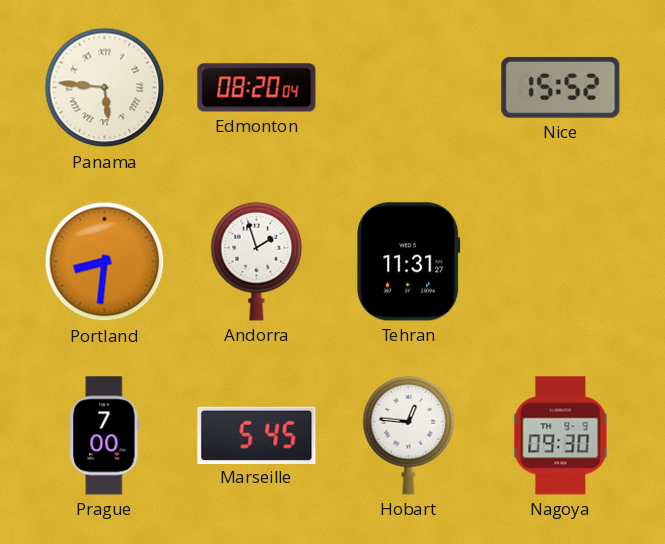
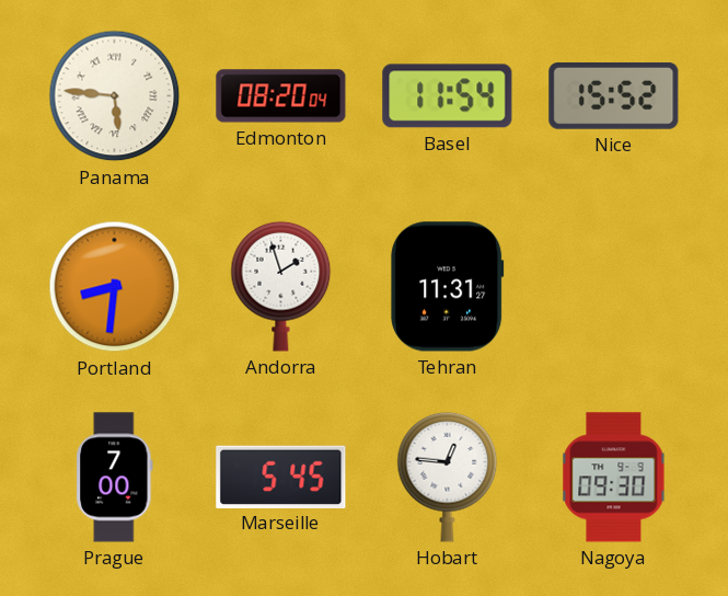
Basel: none -> 11:54 (448, 96)
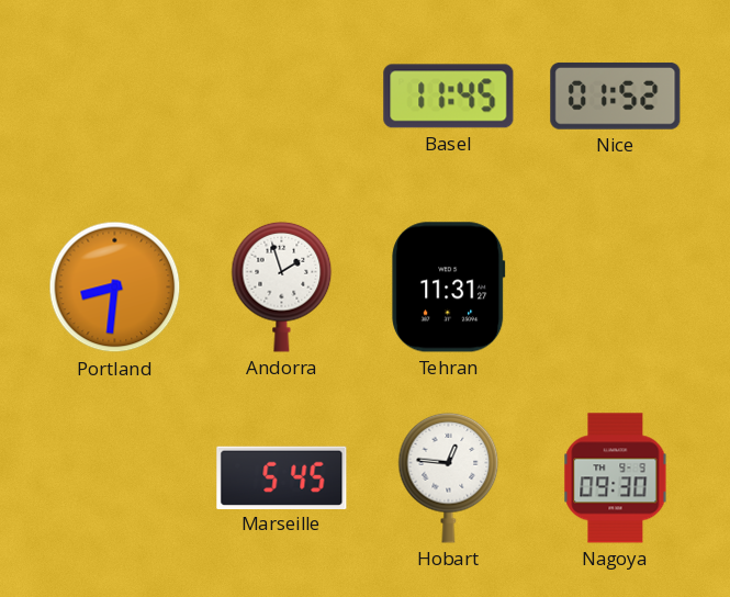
Panama: 5:46 -> none (115, 96)
Edmonton: 08:20 -> none (281, 96)
Basel: 11:54 -> 11:45 (449, 97)
Nice: 15:52 -> 01:52 (616, 95)
Prague: 7:00 -> none (115, 478)
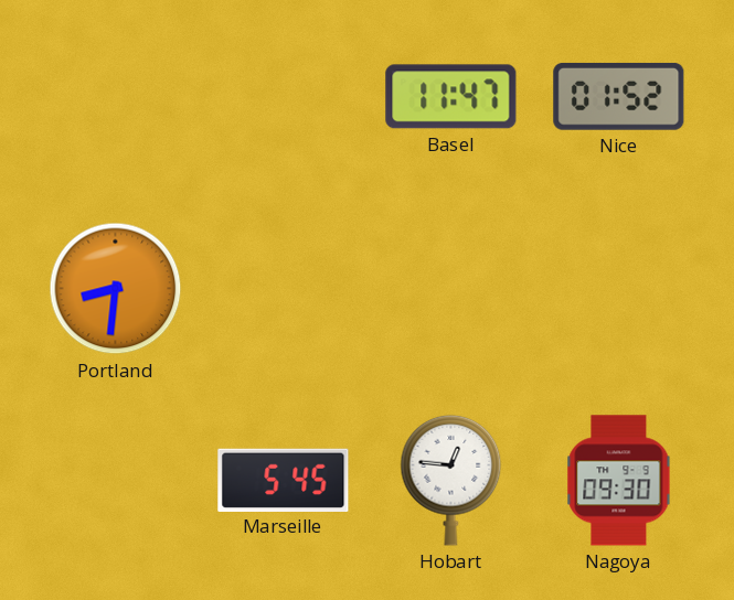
Basel: 11:45 -> 11:47 (451, 97)
Andorra: 1:57 -> none (282, 286)
Tehran: 11:31 -> none (449, 288)
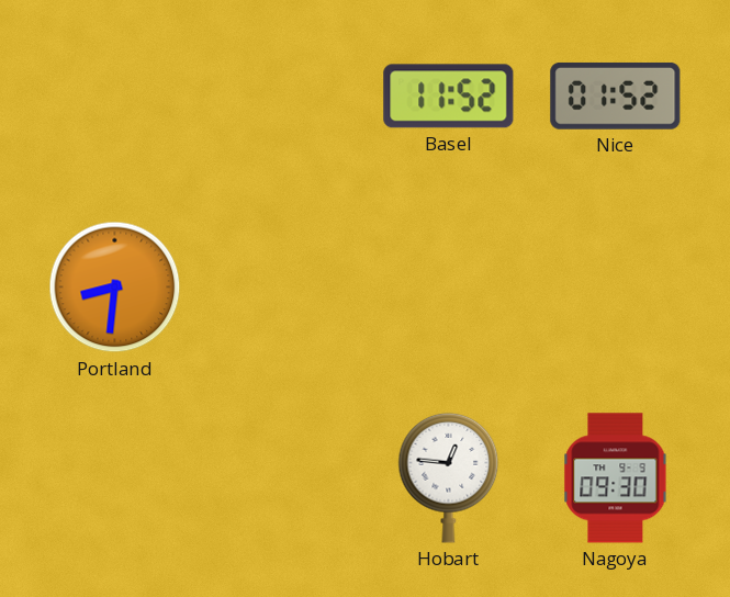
Basel: 11:47 -> 11:52 (449, 97)
Marseille: 5:45 -> none (284, 480)
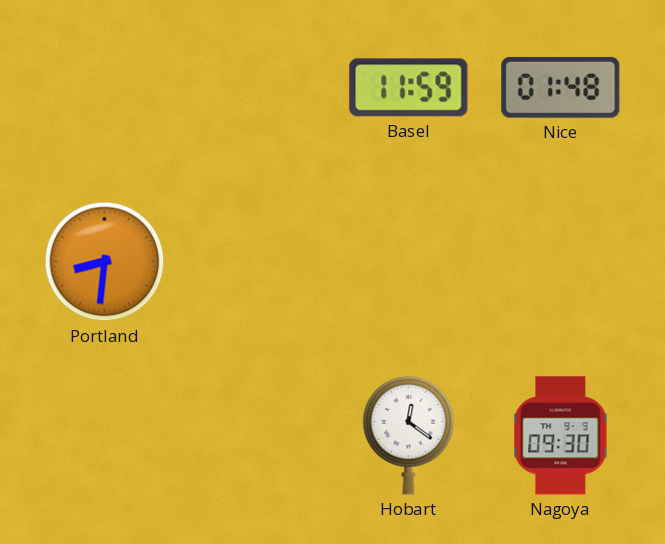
Basel: 11:52 -> 11:59 (409, 88)
Nice: 01:52 -> 01:48 (561, 87)
Hobart: 12:46 -> 12:21 (409, 435)
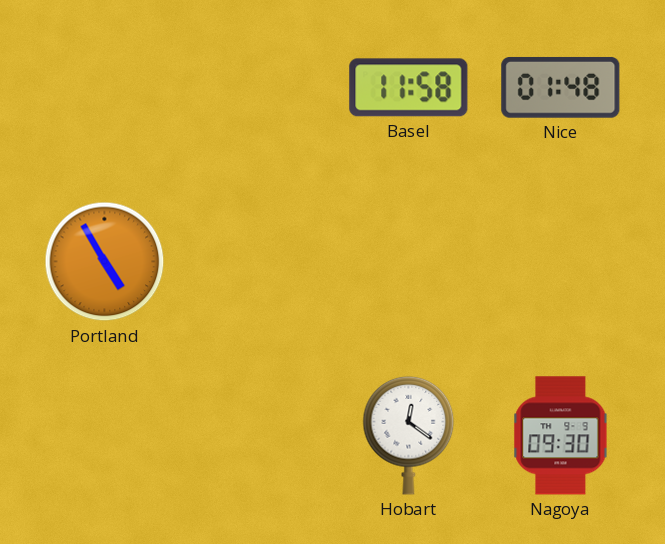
Basel: 11:59 -> 11:58 (409, 88)
Portland: 8:31 -> 4:55 (105, 262)
